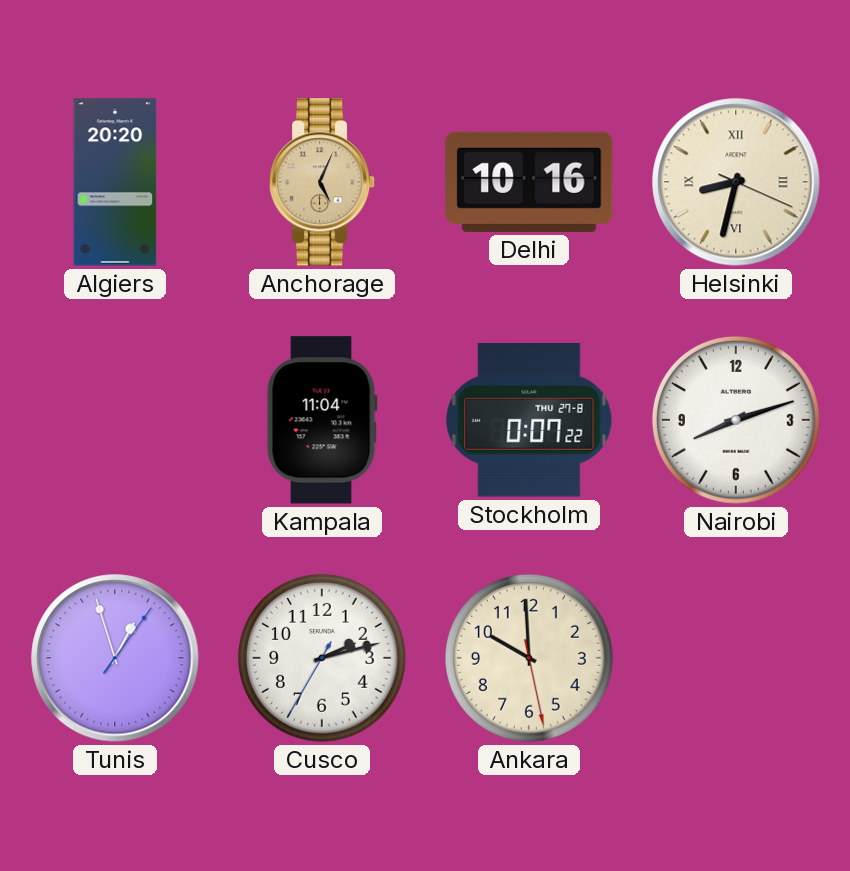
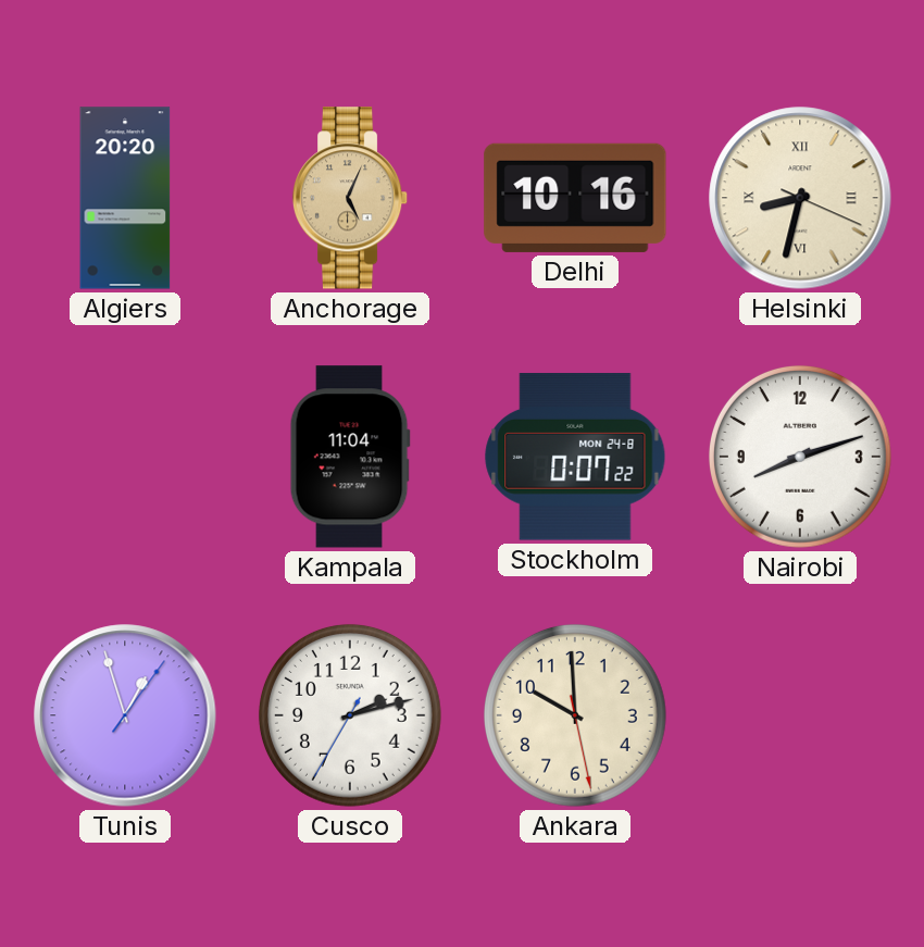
Stockholm date: THU 27-8 -> MON 24-8 (575, 457)
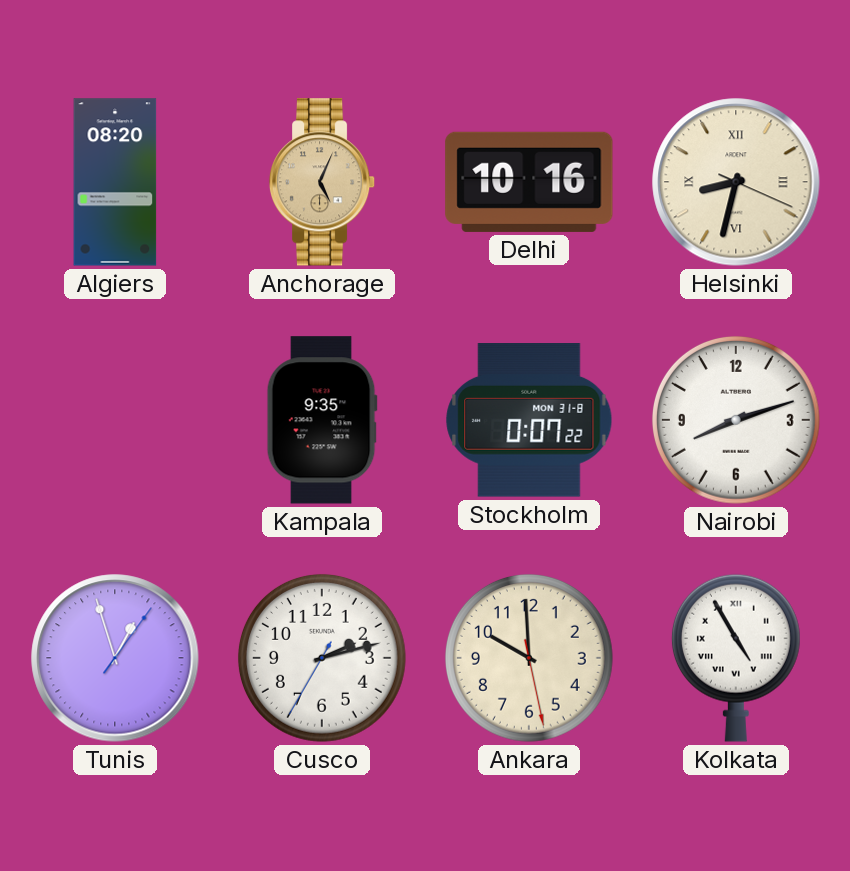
Algiers: 20:20 -> 08:20 (115, 182)
Kampala: 11:04 -> 9:35 (322, 420)
Stockholm date: MON 24-8 -> MON 31-8 (529, 420)
Kolkata: none -> 4:55 (736, 658)
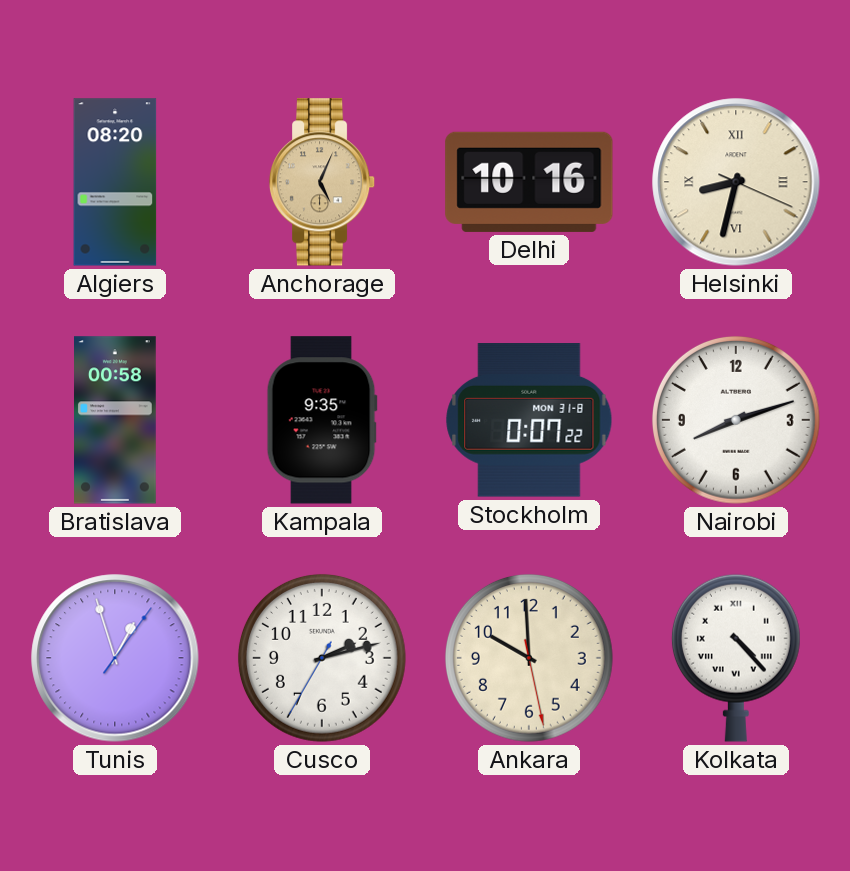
Bratislava: none -> 00:58 (116, 420)
Kolkata: 4:55 -> 4:23 (736, 658)
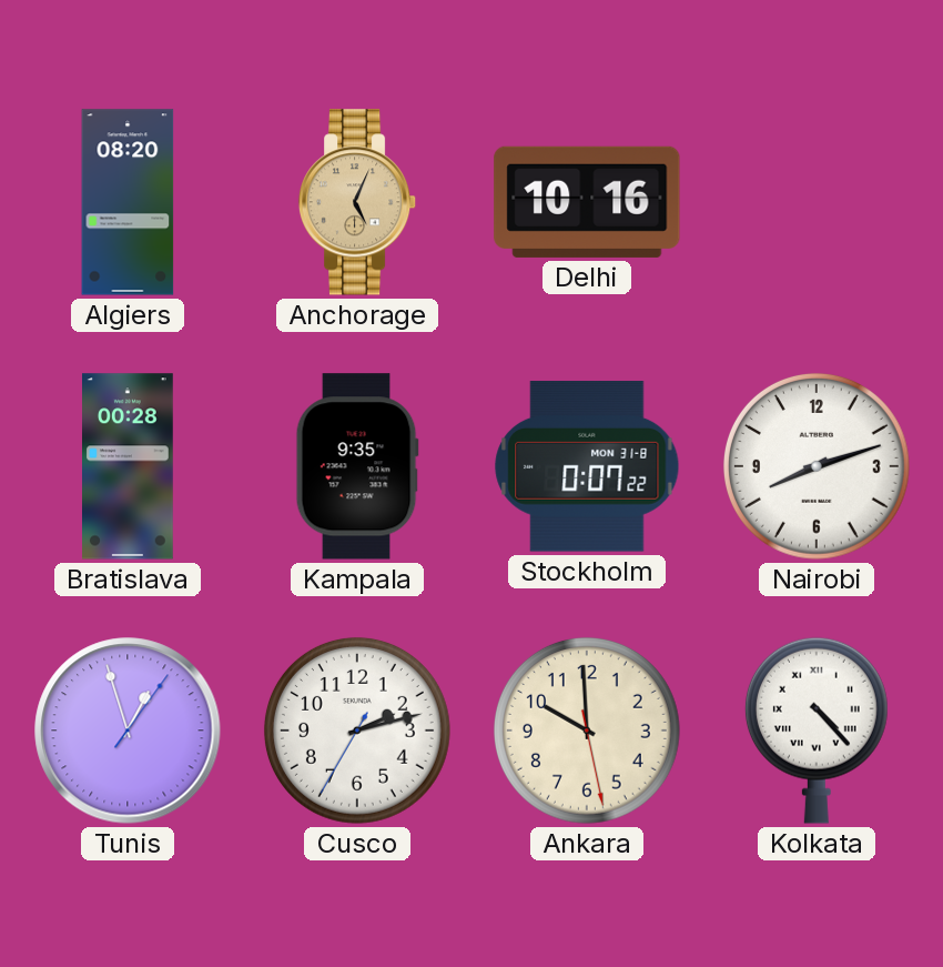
Helsinki: 8:32 -> none (736, 182)
Bratislava: 00:58 -> 00:28 (129, 466)
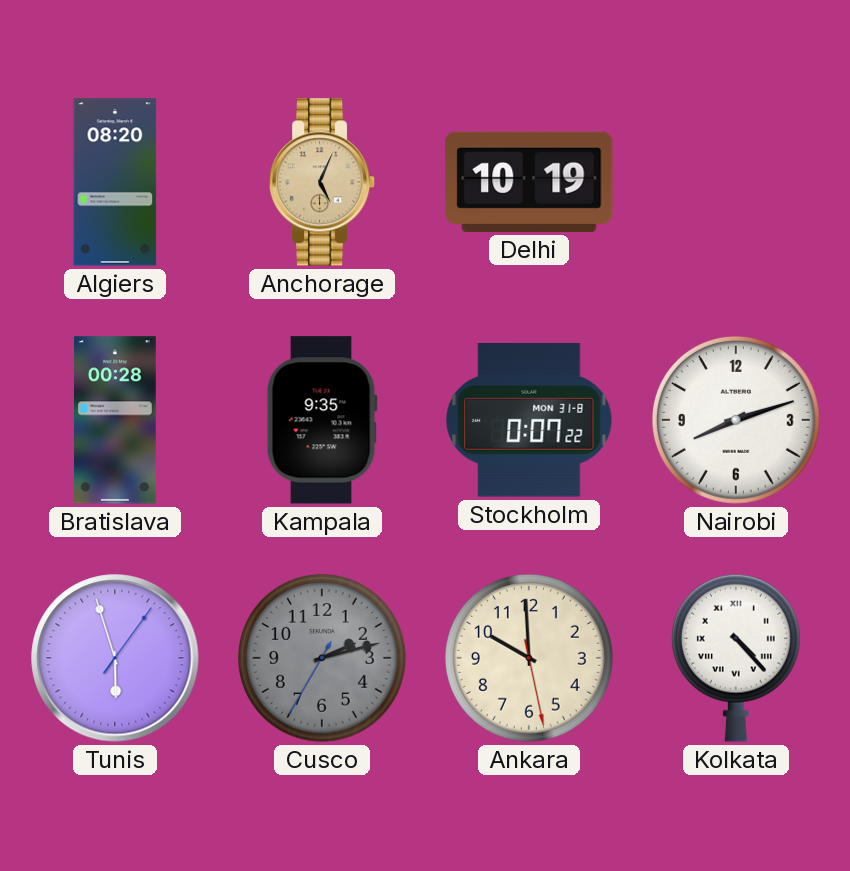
Delhi: 10:16 -> 10:19 (529, 182)
Tunis: 12:57 -> 5:57 (115, 658)
Cusco dial: white -> grey (322, 658)
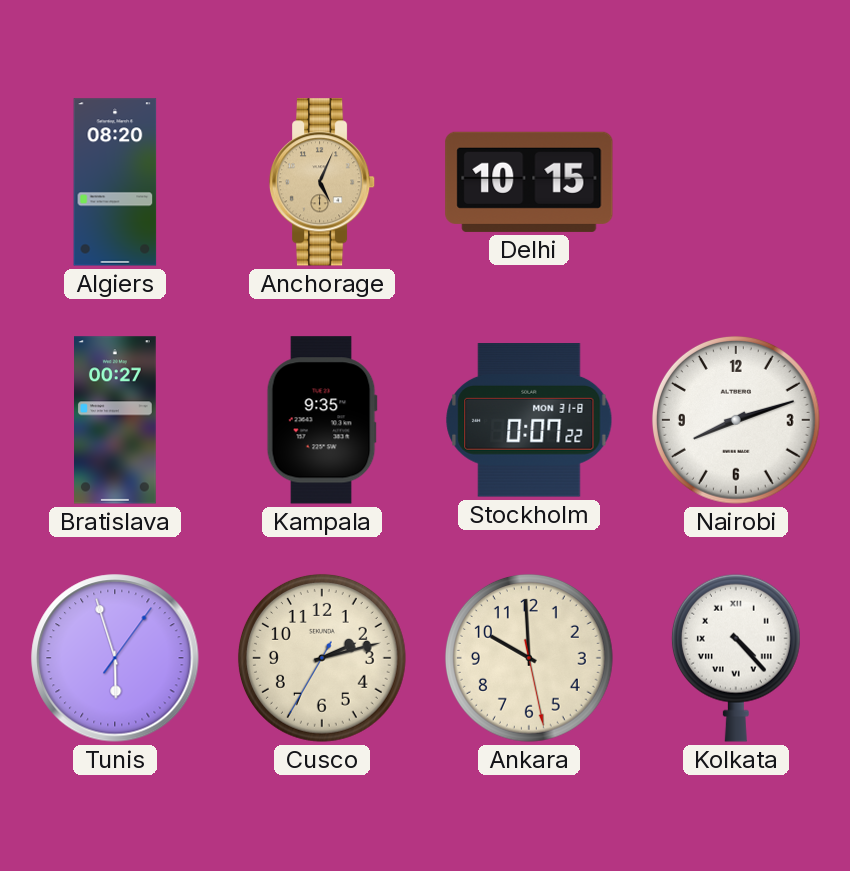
Delhi: 10:19 -> 10:15 (529, 182)
Bratislava: 00:28 -> 00:27 (116, 420)
Cusco dial: grey -> cream (322, 658)
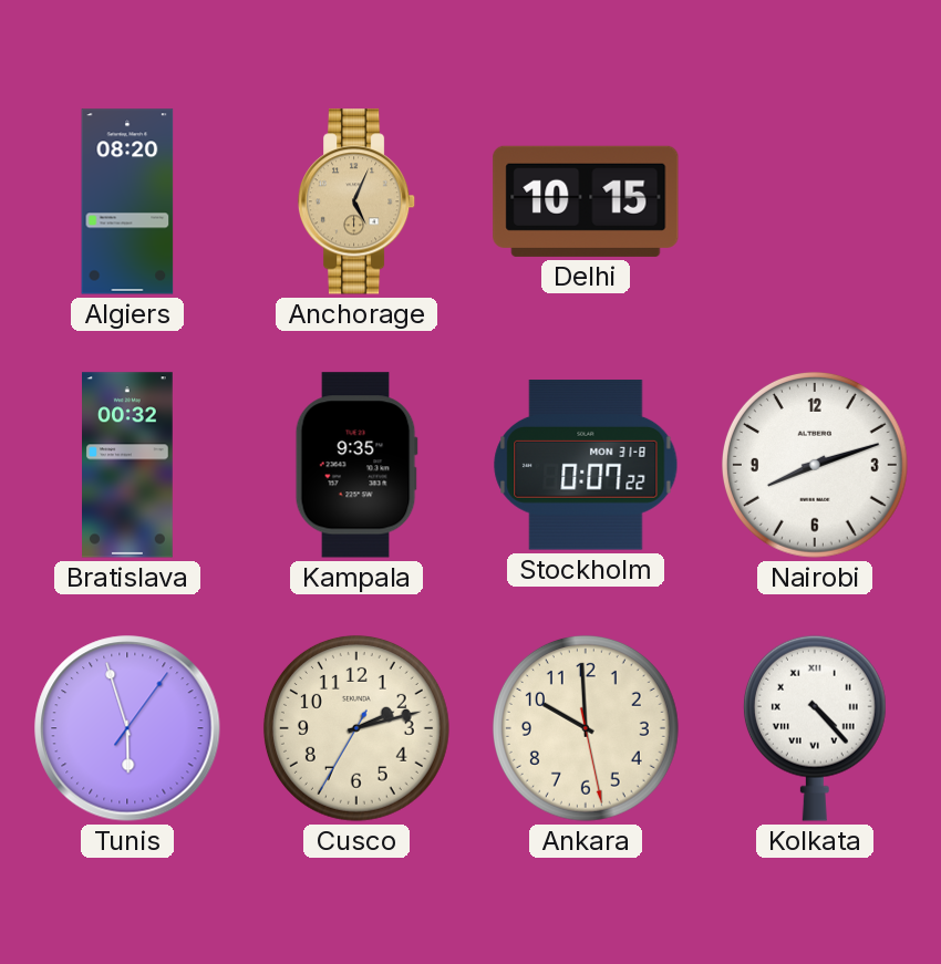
Bratislava: 00:27 -> 00:32 (128, 465)
